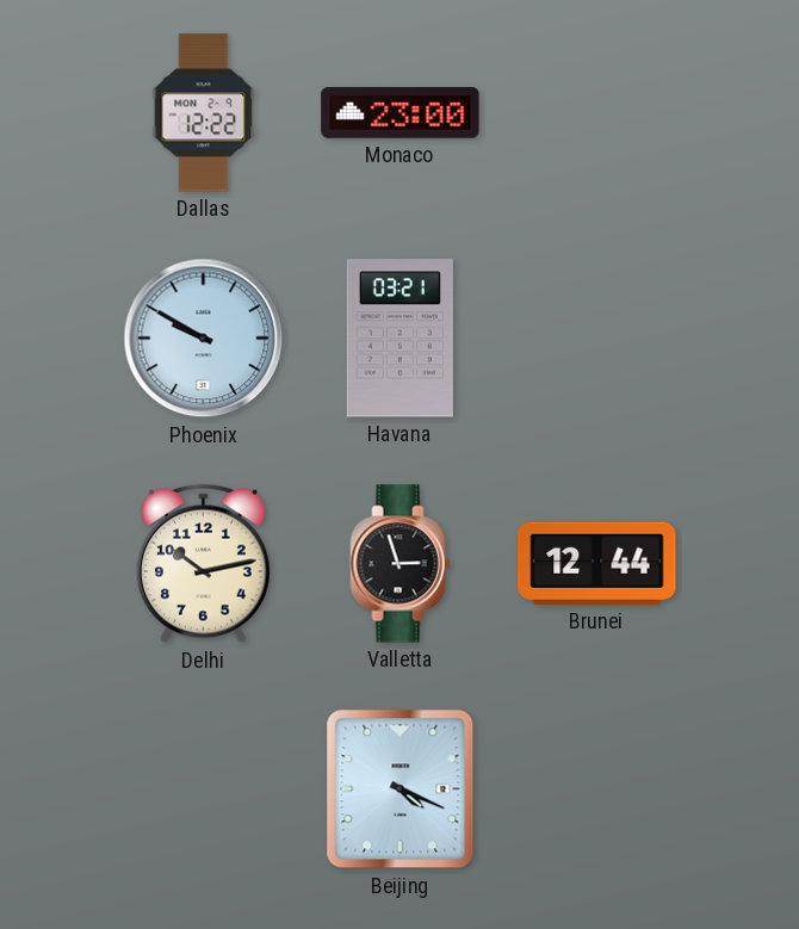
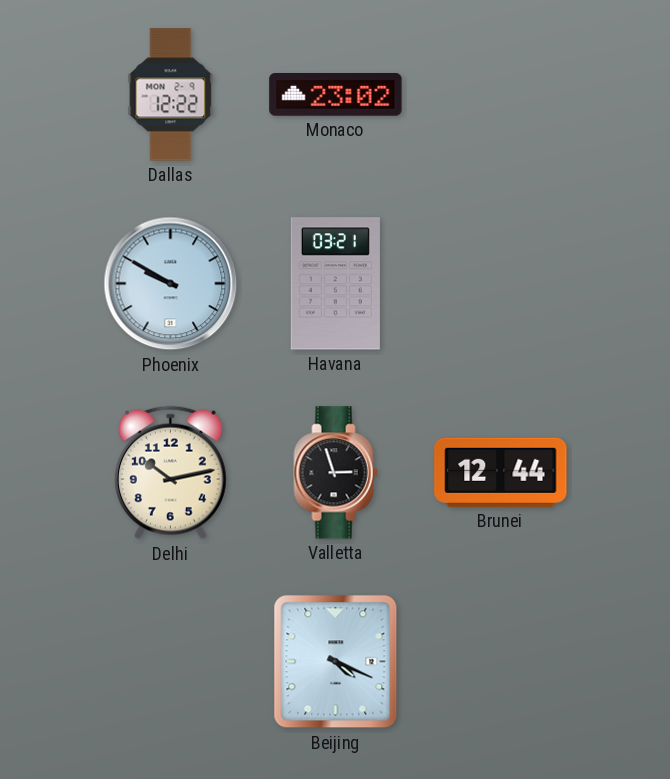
Monaco: 23:00 -> 23:02 (336, 95)
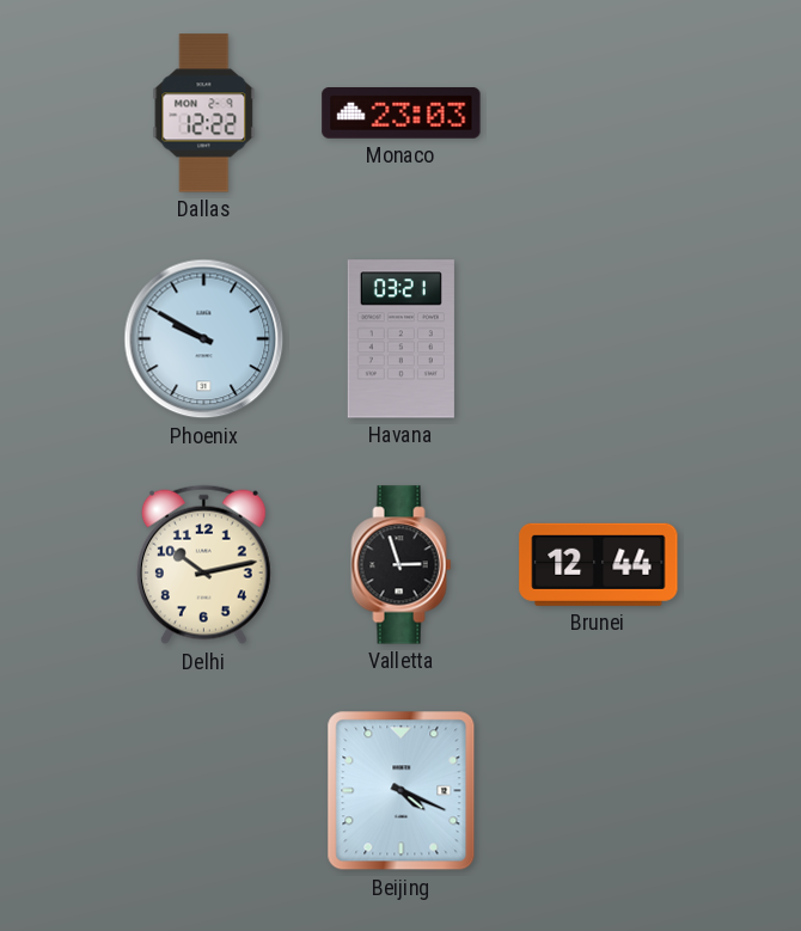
Monaco: 23:02 -> 23:03 (402, 114)
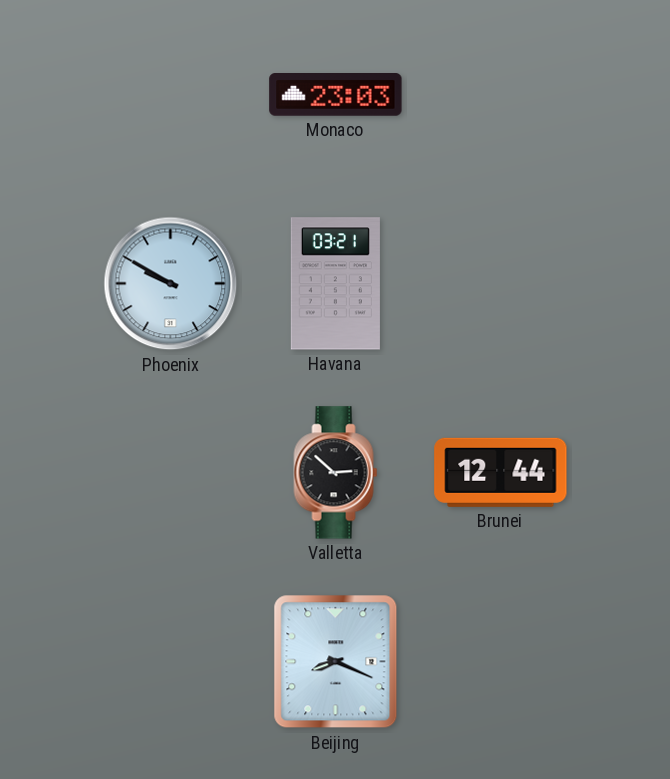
Dallas: 12:22 -> none (204, 114)
Delhi: 10:13 -> none (203, 565)
Valletta: 2:57 -> 2:52 (336, 473)
Beijing: 4:19 -> 8:19 (336, 662)
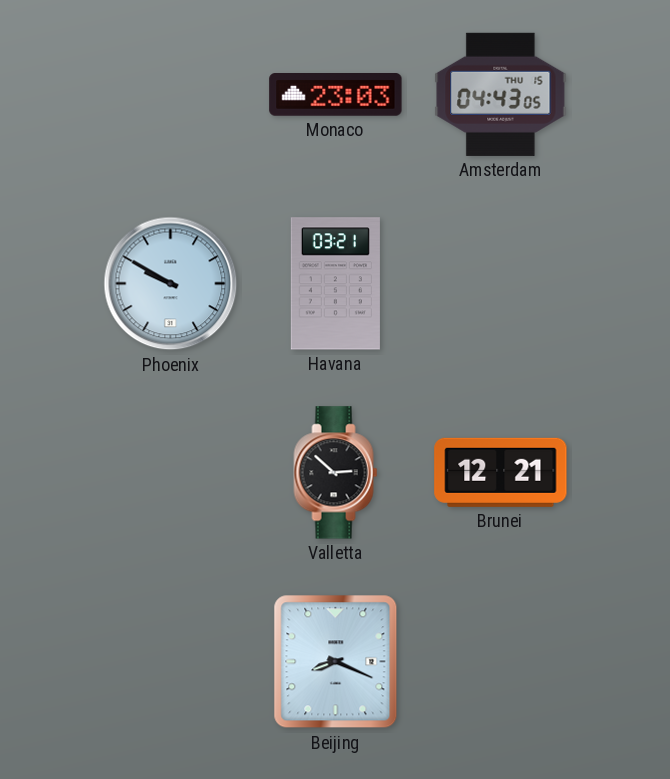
Amsterdam: none -> 04:43 (501, 94)
Brunei: 12:44 -> 12:21 (501, 472)
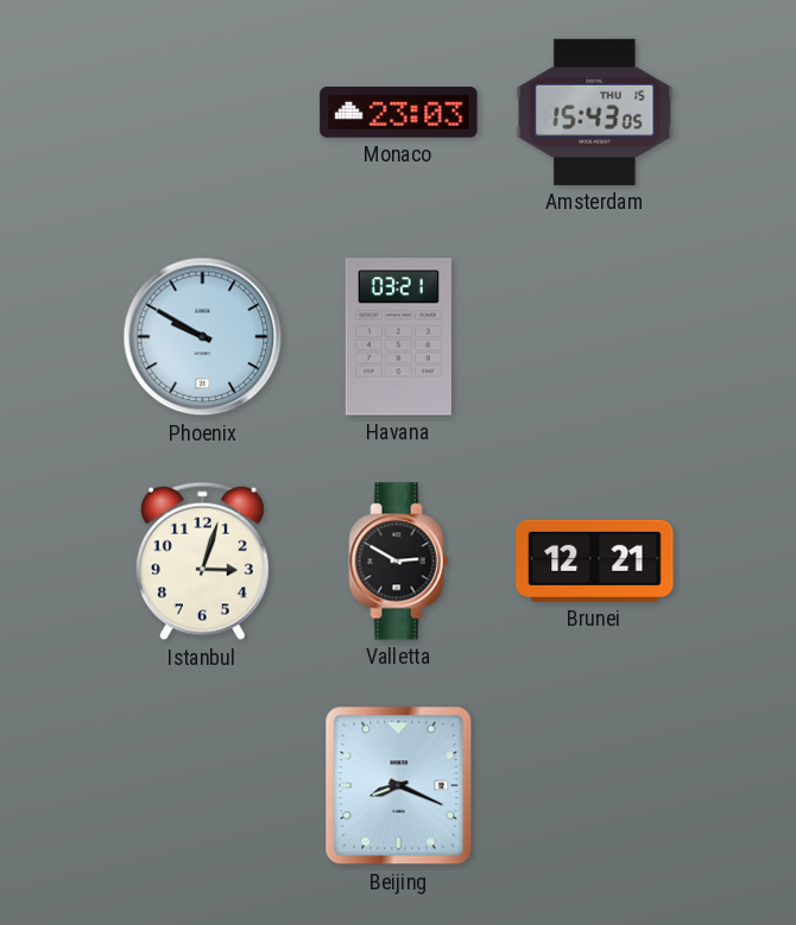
Amsterdam: 04:43 -> 15:43 (595, 112)
Istanbul: none -> 3:03 (202, 562)
Valletta: 2:52 -> 2:50 (399, 562)
